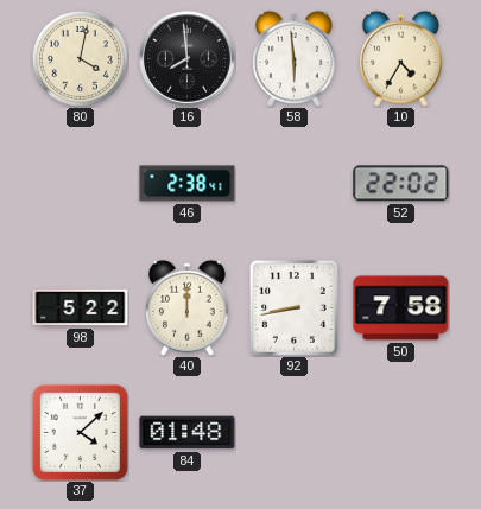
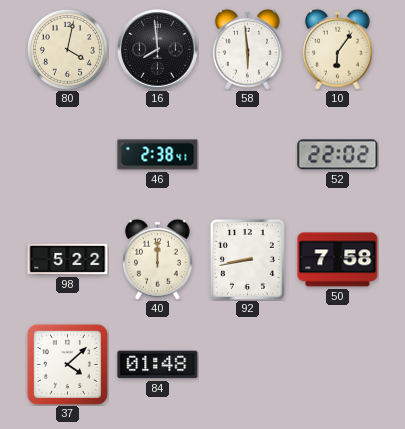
10: 4:35 -> 6:06 (338, 49)
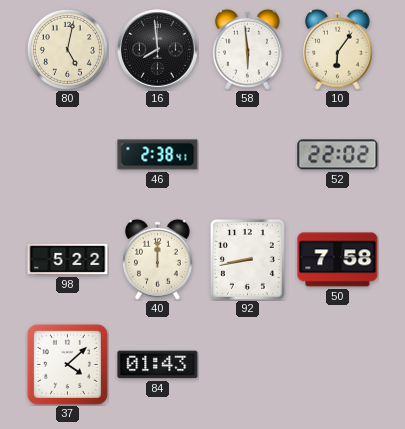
80: 4:02 -> 5:02 (67, 49)
84: 01:48 -> 01:43 (158, 365)
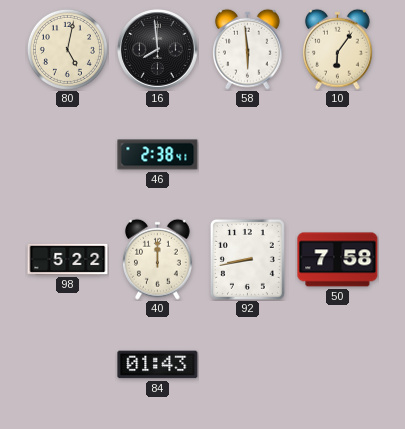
52: 22:02 -> none (338, 155)
37: 4:08 -> none (67, 364)
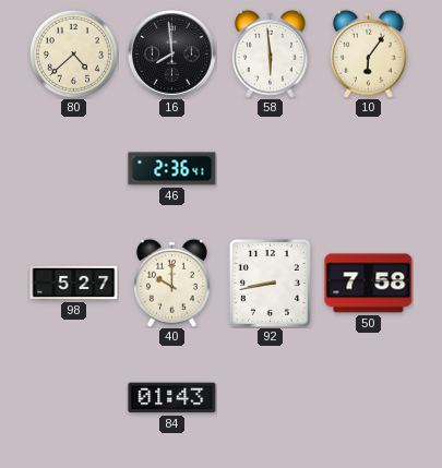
80: 5:02 -> 4:38 (73, 53)
46: 2:38 -> 2:36 (172, 169)
98: 5:22 -> 5:27 (74, 283)
40: 12:00 -> 10:00 (172, 283)
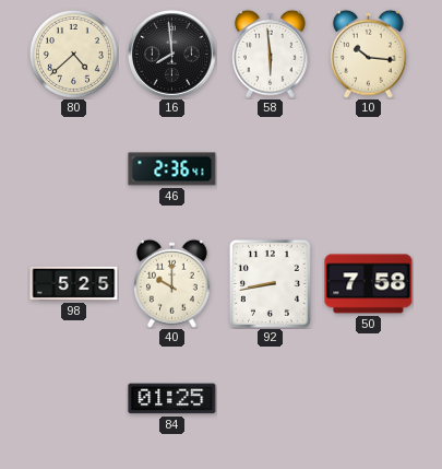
10: 6:06 -> 10:16 (369, 54)
98: 5:27 -> 5:25 (74, 283)
84: 01:43 -> 01:25 (172, 399)
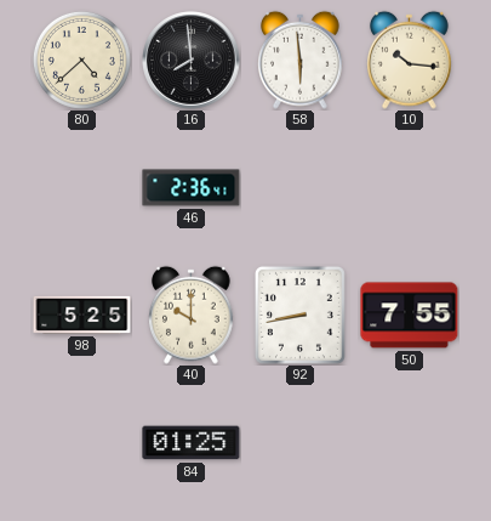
50: 7:58 -> 7:55 (410, 316)
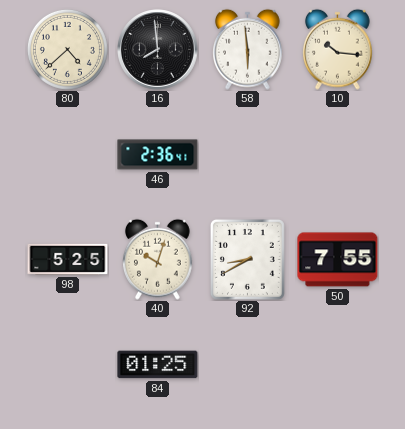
40: 10:00 -> 10:03 (158, 259)
92: 8:43 -> 8:40 (247, 259)
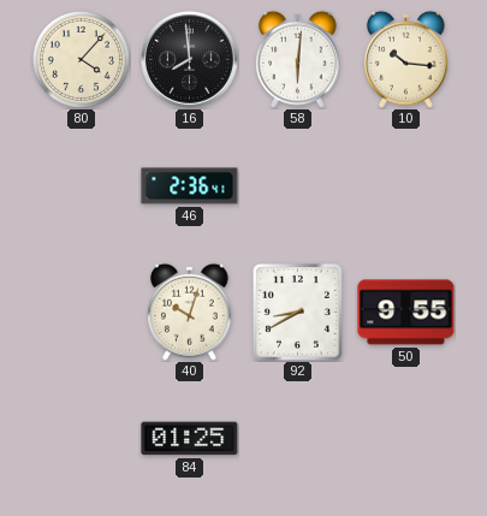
80: 4:38 -> 4:07 (81, 59)
58: 5:59 -> 6:01 (298, 59)
98: 5:25 -> none (68, 259)
50: 7:55 -> 9:55 (406, 313)
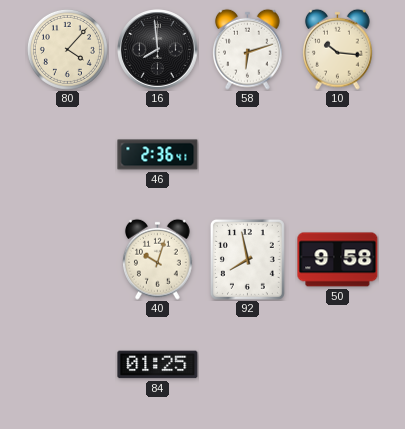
58: 6:01 -> 6:12 (248, 49)
92: 8:40 -> 7:58 (247, 259)
50: 9:55 -> 9:58 (338, 260)
